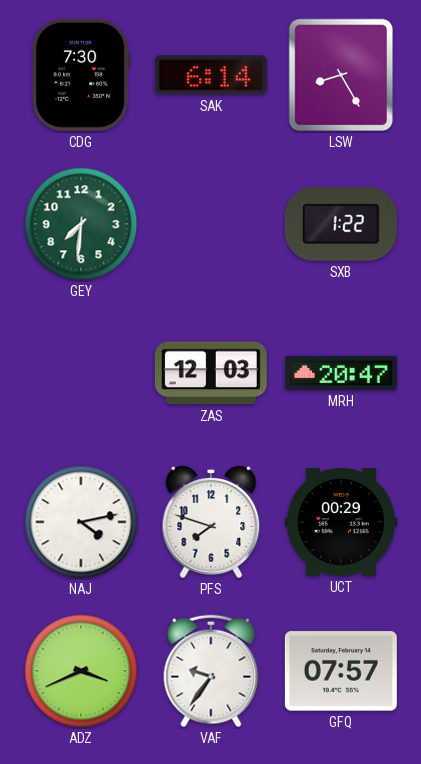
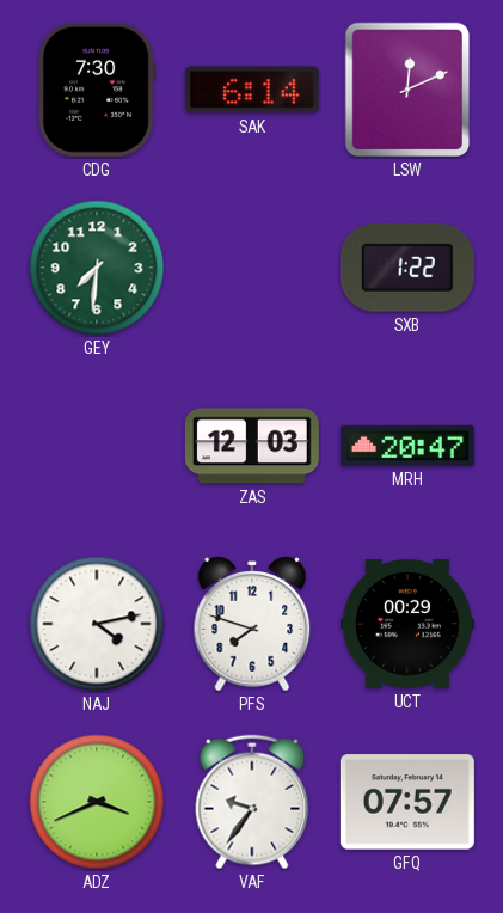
LSW: 8:25 -> 12:11 (407, 90)
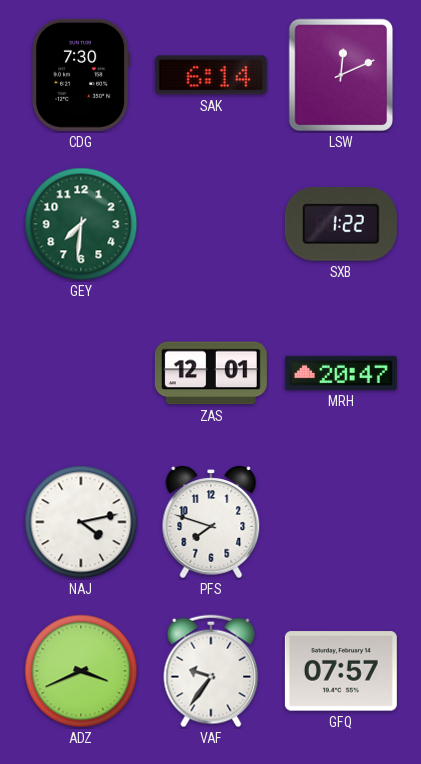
ZAS: 12:03 -> 12:01 (211, 373)
UCT: 00:29 -> none (407, 624)
